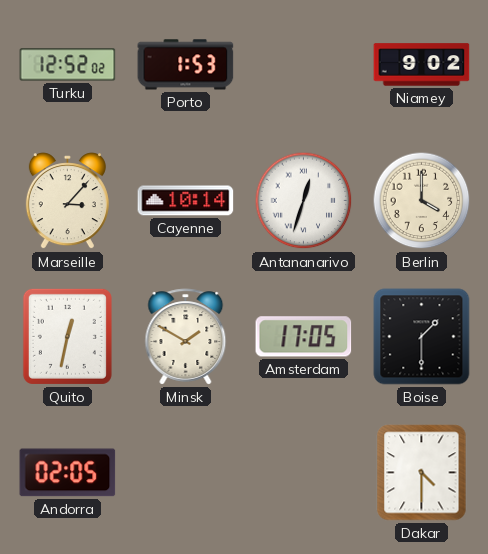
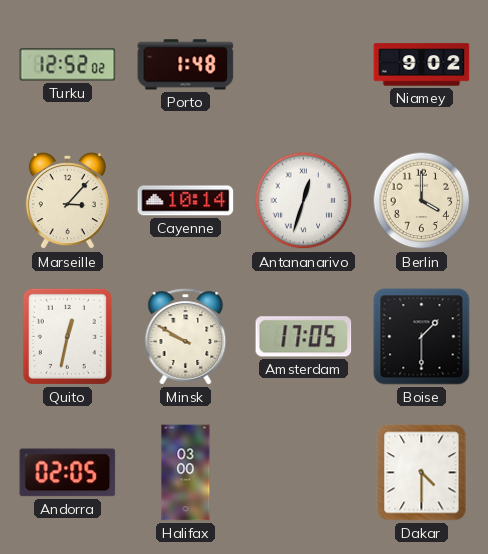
Porto: 1:53 -> 1:48 (186, 65)
Minsk: 1:50 -> 9:50 (186, 337)
Halifax: none -> 03:00 (186, 473)
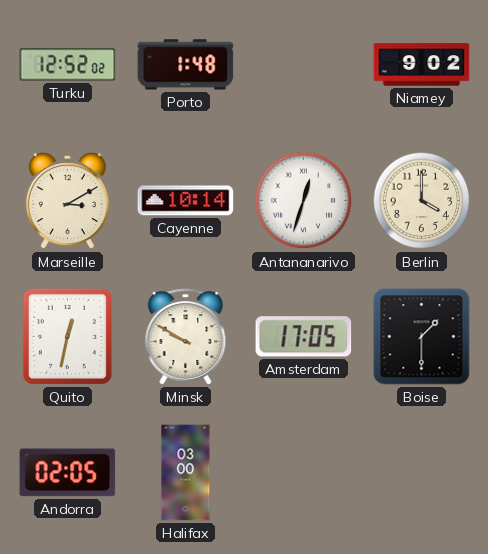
Marseille: 3:07 -> 3:10 (67, 201)
Dakar: 4:30 -> none (422, 473)
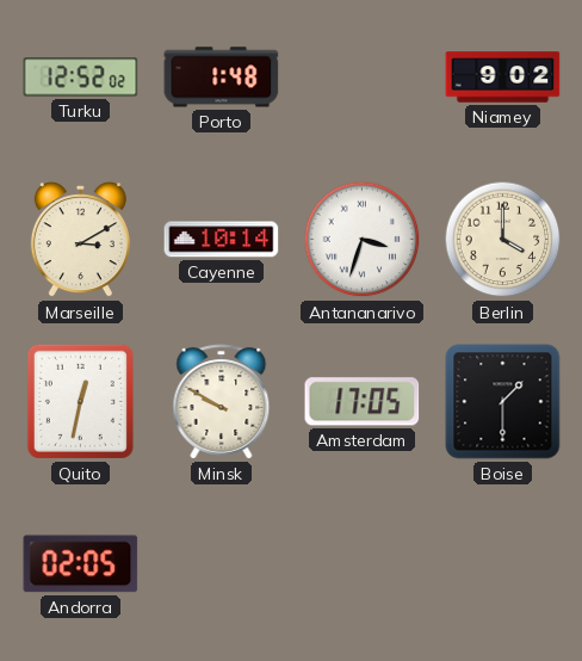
Antananarivo: 12:33 -> 3:33 (363, 240)
Halifax: 03:00 -> none (186, 473)
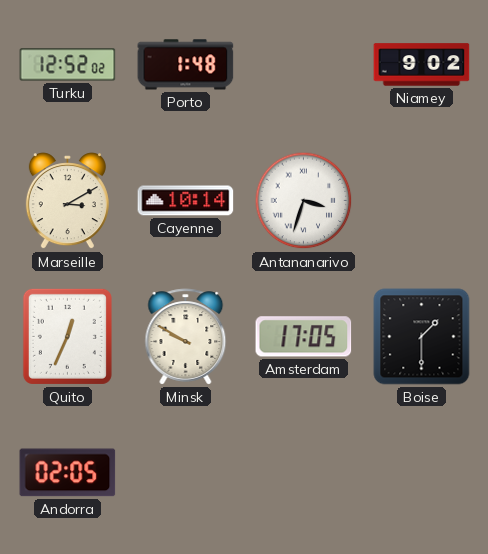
Berlin: 4:00 -> none (503, 240)
Quito: 12:32 -> 12:34 (67, 336)
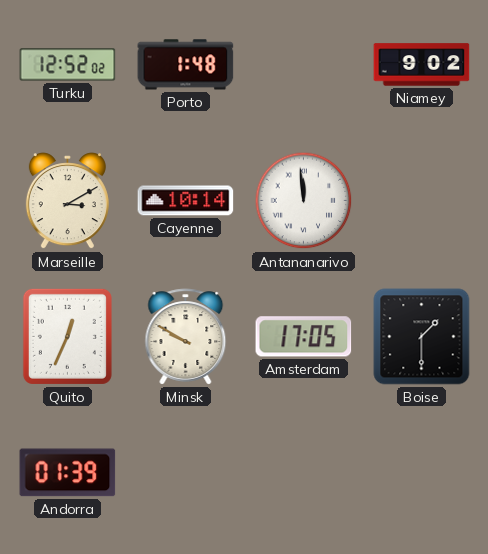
Antananarivo: 3:33 -> 11:59 (304, 201)
Andorra: 02:05 -> 01:39 (68, 473)
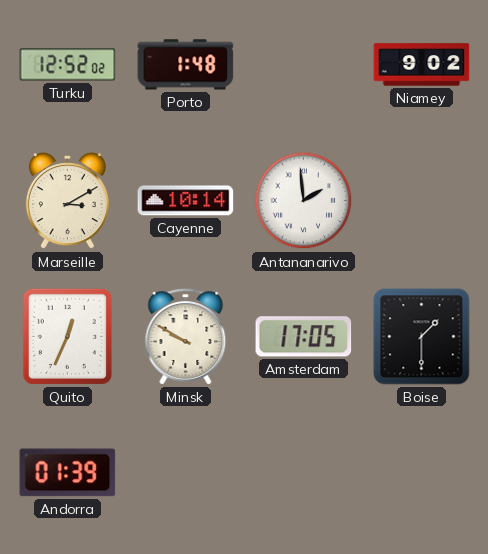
Antananarivo: 11:59 -> 1:59 (304, 201)
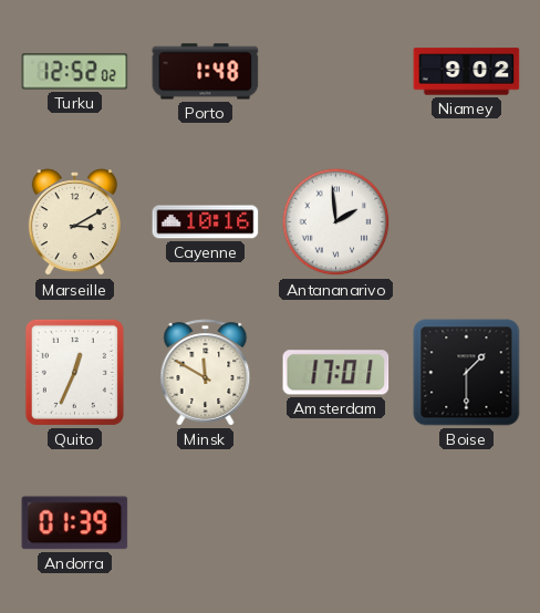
Cayenne: 10:14 -> 10:16 (206, 222)
Minsk: 9:50 -> 11:50 (206, 373)
Amsterdam: 17:05 -> 17:01 (336, 373)
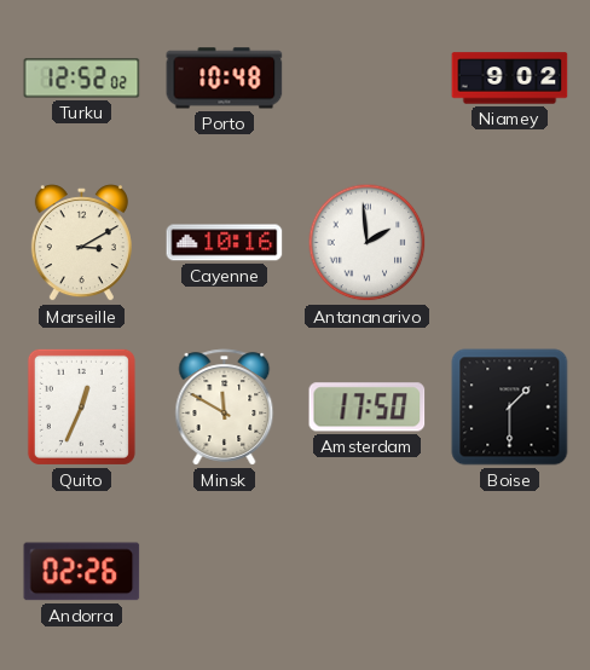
Porto: 1:48 -> 10:48 (225, 79)
Amsterdam: 17:01 -> 17:50 (368, 408)
Andorra: 01:39 -> 02:26 (82, 572)
